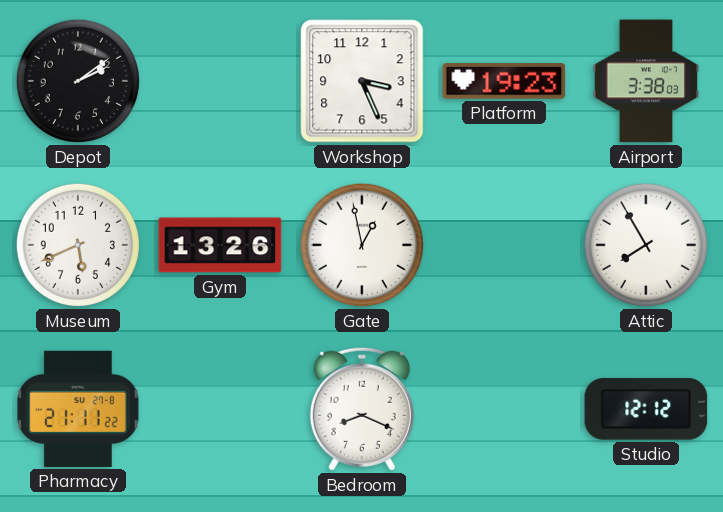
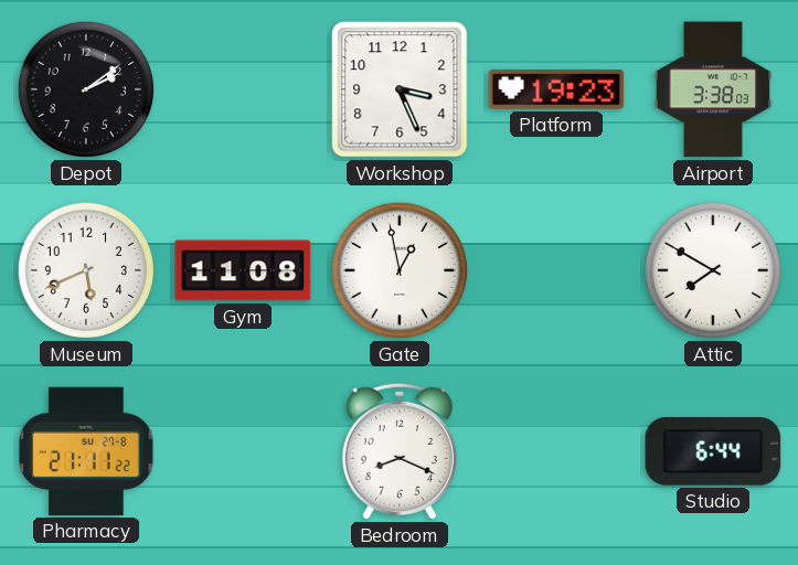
Gym: 13:26 -> 11:08 (243, 270)
Attic: 7:55 -> 7:50 (713, 270)
Studio: 12:12 -> 6:44 (713, 451)
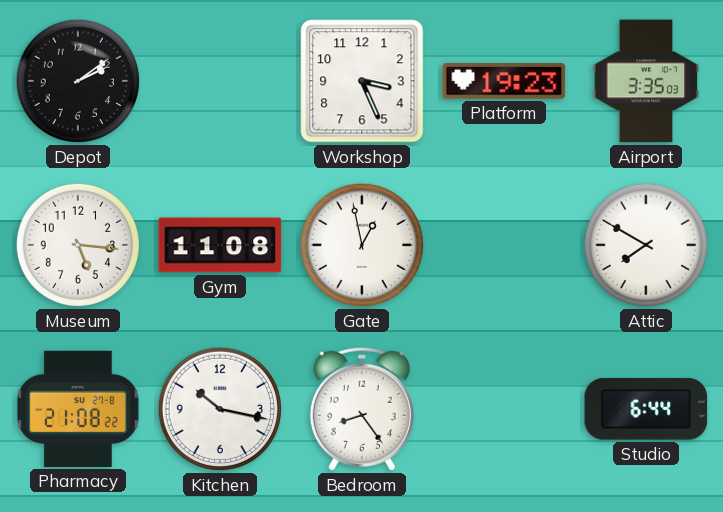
Airport: 3:38 -> 3:35 (646, 81)
Museum: 5:41 -> 5:16 (78, 245)
Pharmacy: 21:11 -> 21:08 (78, 409)
Kitchen: none -> 10:17 (220, 409)
Bedroom: 8:19 -> 8:24 (362, 409)
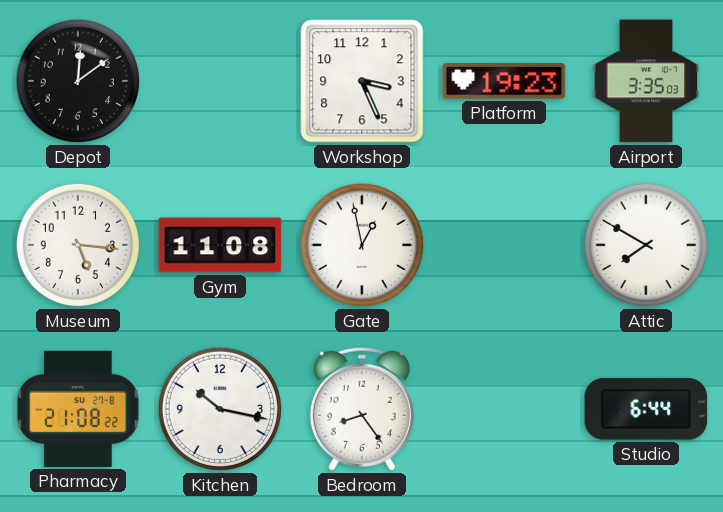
Depot: 2:09 -> 12:09 (78, 81)
